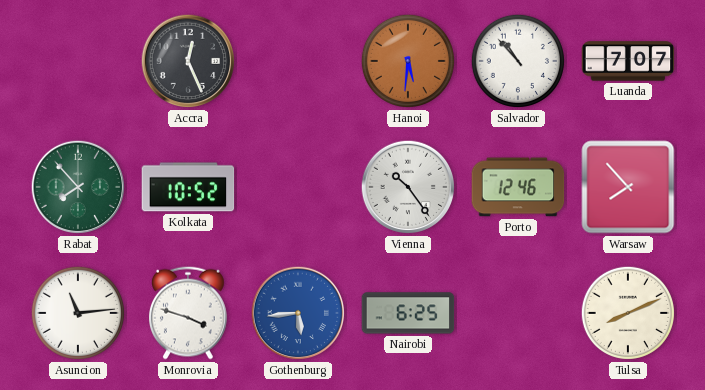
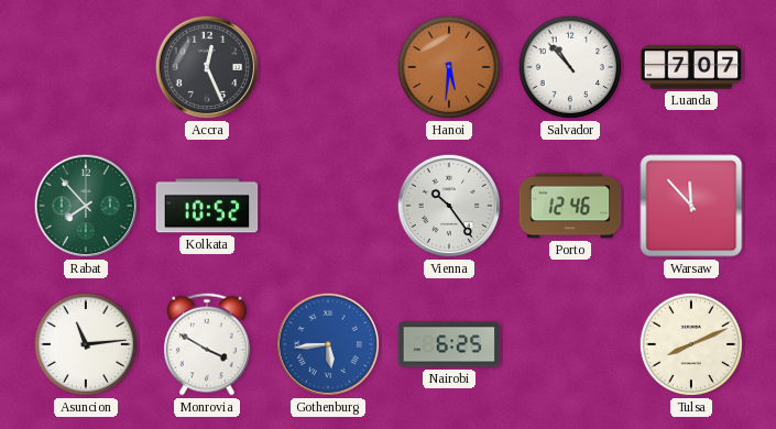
Warsaw: 7:53 -> 11:53 (691, 206)
Monrovia: 3:48 -> 3:50 (208, 344)
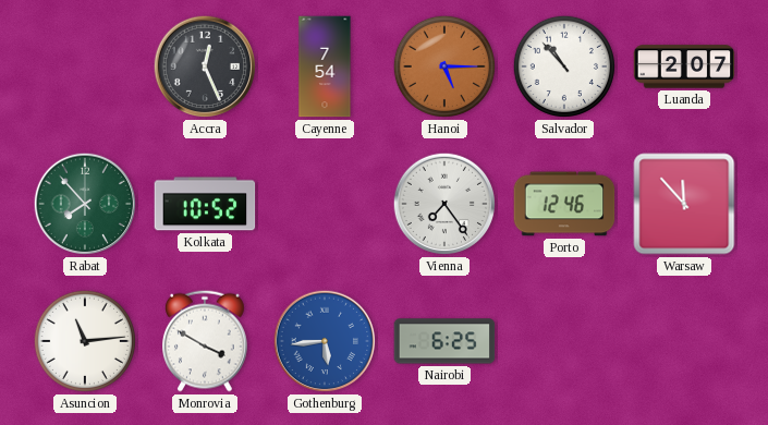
Cayenne: none -> 7:54 (325, 66)
Hanoi: 5:31 -> 5:15 (444, 66)
Luanda: 7:07 -> 2:07 (684, 66)
Vienna: 10:24 -> 7:24 (444, 204)
Tulsa: 8:11 -> none (691, 344)
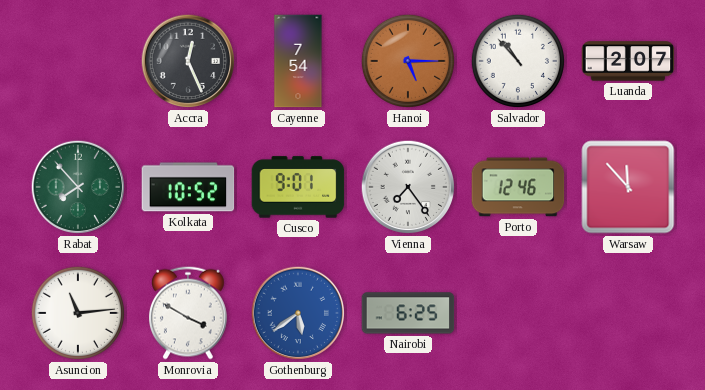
Cusco: none -> 9:01 (298, 187)
Gothenburg: 5:44 -> 5:39 (298, 313)
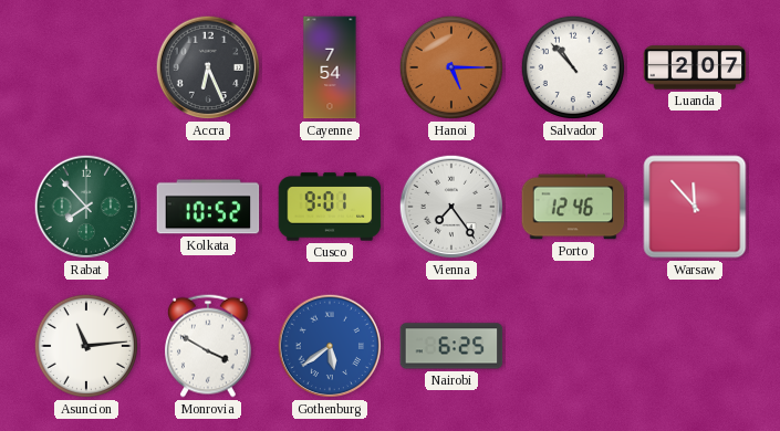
Accra: 12:26 -> 6:26 (208, 67)
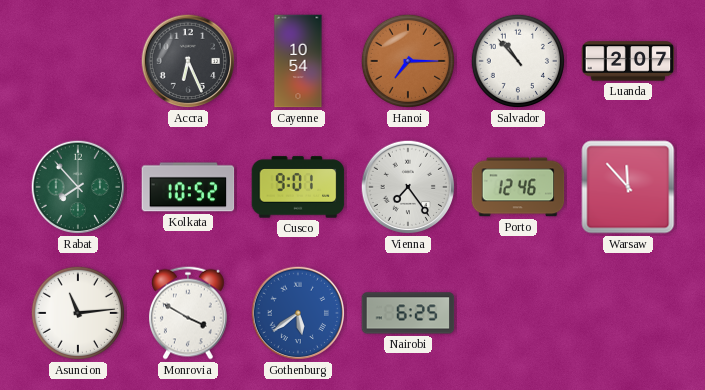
Cayenne: 7:54 -> 10:54 (298, 61)
Hanoi: 5:15 -> 7:15 (408, 61)
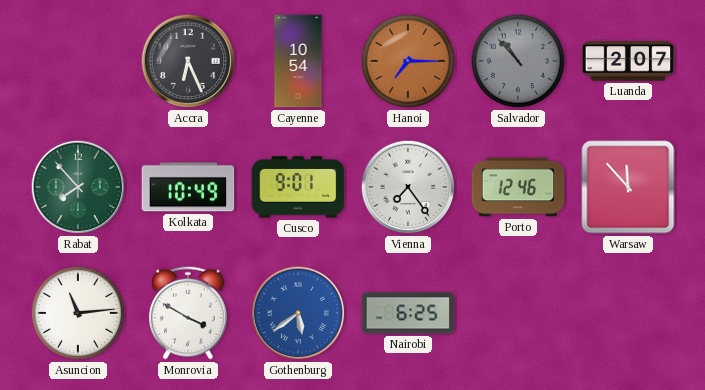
Salvador dial: white -> grey (518, 61)
Kolkata: 10:52 -> 10:49 (188, 187)
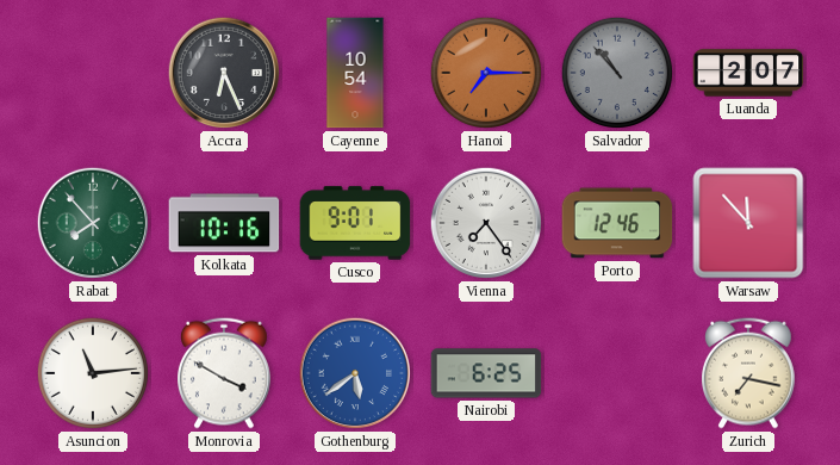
Kolkata: 10:49 -> 10:16 (224, 223)
Zurich: none -> 7:17 (749, 373)
